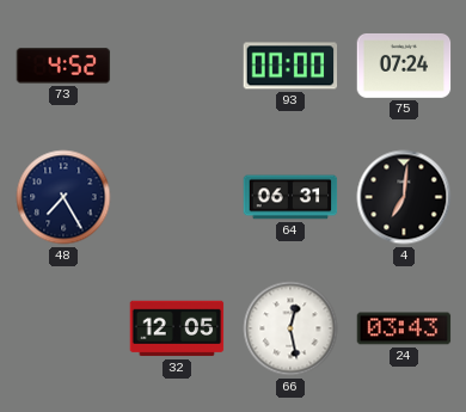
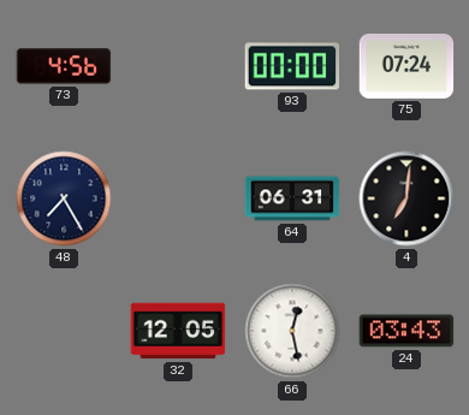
73: 4:52 -> 4:56 (64, 66)
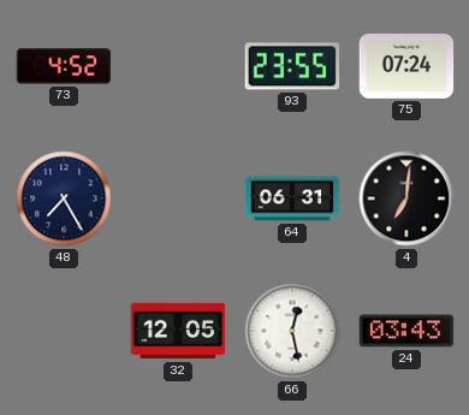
73: 4:56 -> 4:52 (64, 66)
93: 00:00 -> 23:55 (292, 66)
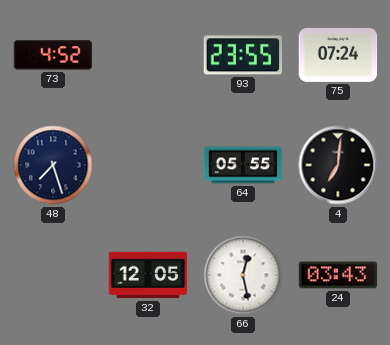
48: 7:25 -> 7:27 (53, 165)
64: 06:31 -> 05:55 (243, 165)
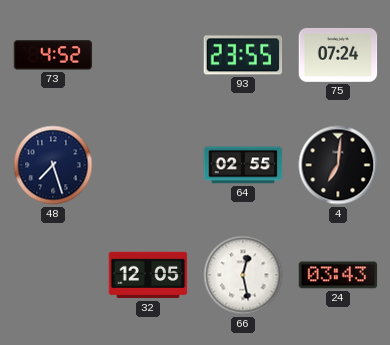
64: 05:55 -> 02:55 (243, 165)
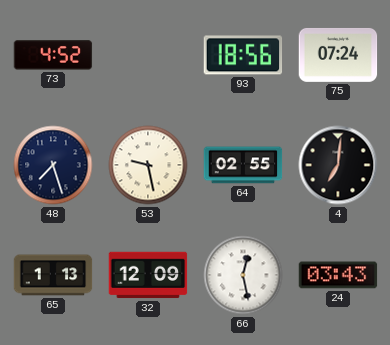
93: 23:55 -> 18:56 (243, 55)
53: none -> 9:28 (148, 165)
65: none -> 1:13 (53, 275)
32: 12:05 -> 12:09 (148, 275)
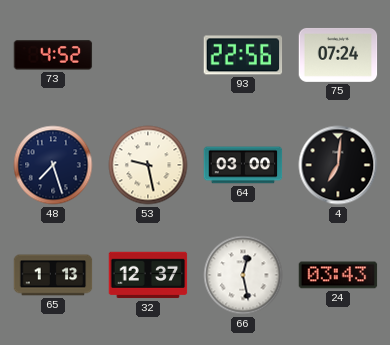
93: 18:56 -> 22:56 (243, 55)
64: 02:55 -> 03:00 (243, 165)
32: 12:09 -> 12:37 (148, 275)
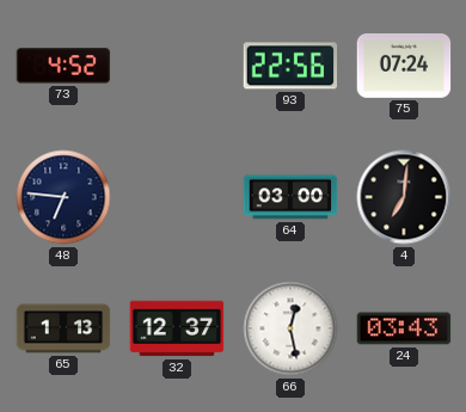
48: 7:27 -> 6:46 (63, 197)
53: 9:28 -> none (148, 165)
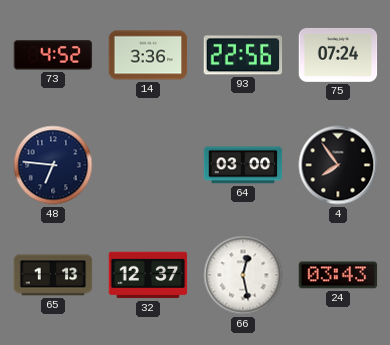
14: none -> 3:36 (148, 55)
4: 7:01 -> 7:54 (338, 165)
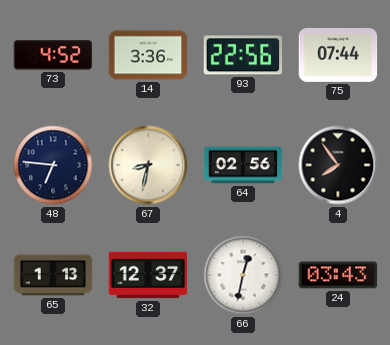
75: 07:24 -> 07:44 (338, 55)
67: none -> 8:32 (148, 165)
64: 03:00 -> 02:56 (243, 165)
66: 12:28 -> 12:32 (243, 275)
